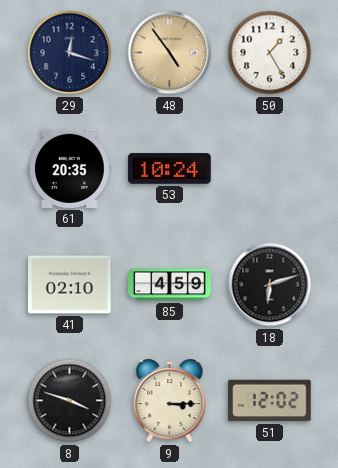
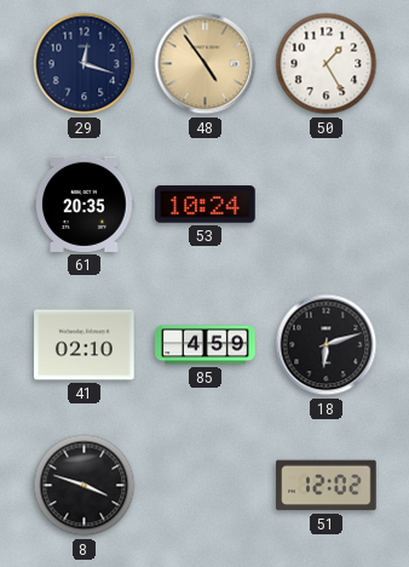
9: 3:15 -> none (170, 402)
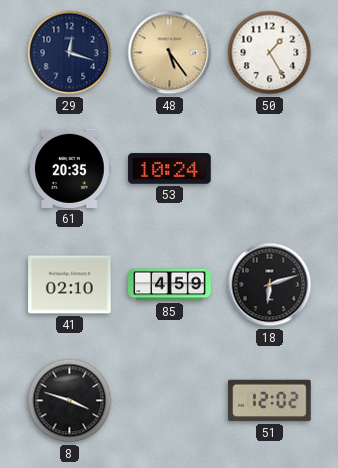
48: 4:54 -> 5:24 (170, 53)
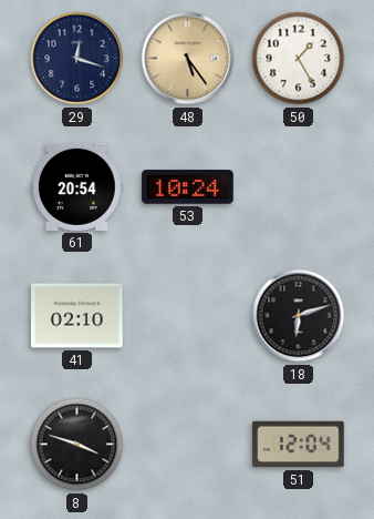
61: 20:35 -> 20:54 (77, 186)
85: 4:59 -> none (170, 285)
51: 12:02 -> 12:04 (299, 445)
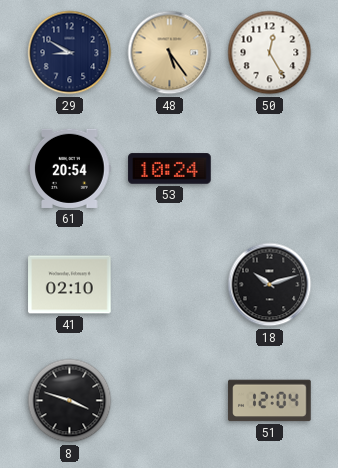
29: 12:18 -> 8:50 (70, 53)
50: 1:25 -> 12:25 (270, 53)
18: 6:12 -> 10:12 (270, 285)
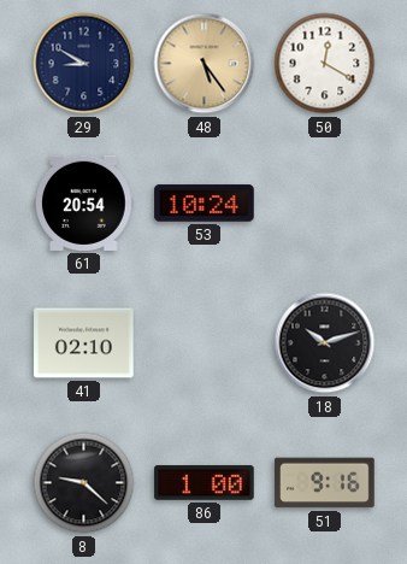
50: 12:25 -> 12:20 (325, 64)
8: 3:48 -> 9:22 (84, 483)
86: none -> 1:00 (205, 483)
51: 12:04 -> 9:16 (325, 483)
